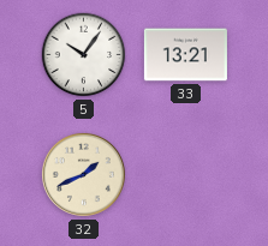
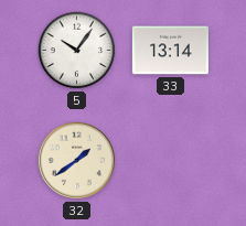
33: 13:21 -> 13:14 (170, 51)
32: 1:41 -> 1:39 (76, 160)
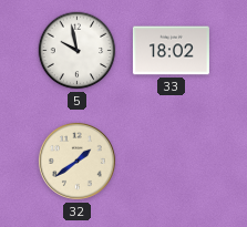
5: 10:06 -> 9:58 (78, 51)
33: 13:14 -> 18:02 (171, 51)
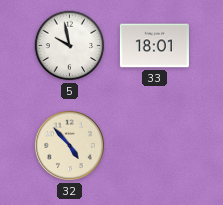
33: 18:02 -> 18:01 (154, 46)
32: 1:39 -> 4:53 (69, 145)
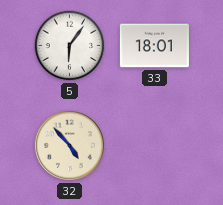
5: 9:58 -> 6:06 (70, 46)
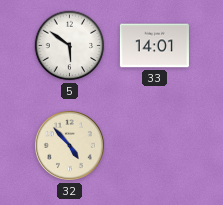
5: 6:06 -> 5:51 (70, 46)
33: 18:01 -> 14:01 (154, 46)
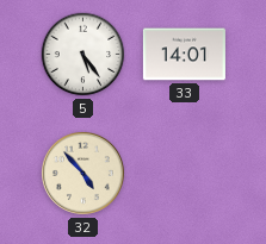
5: 5:51 -> 5:24 (83, 55)
